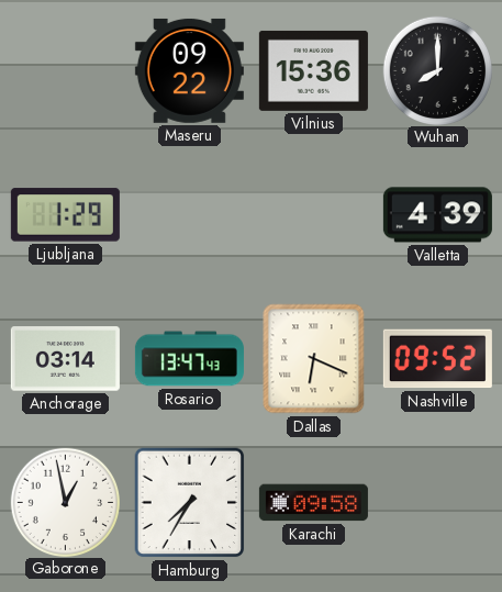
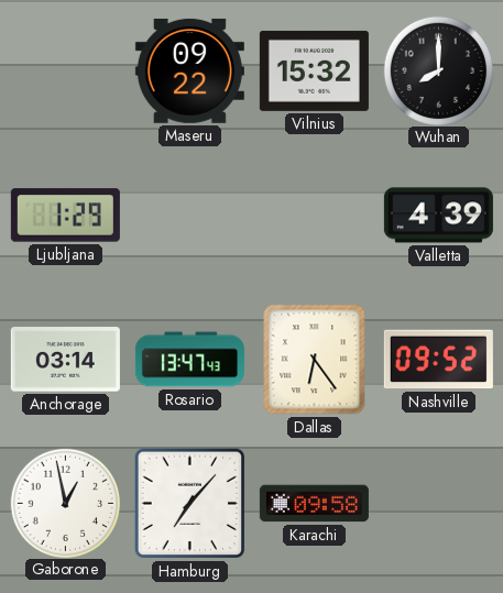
Vilnius: 15:36 -> 15:32 (314, 70)
Dallas: 6:19 -> 6:24 (315, 360)
Hamburg: 7:35 -> 7:07 (190, 504)
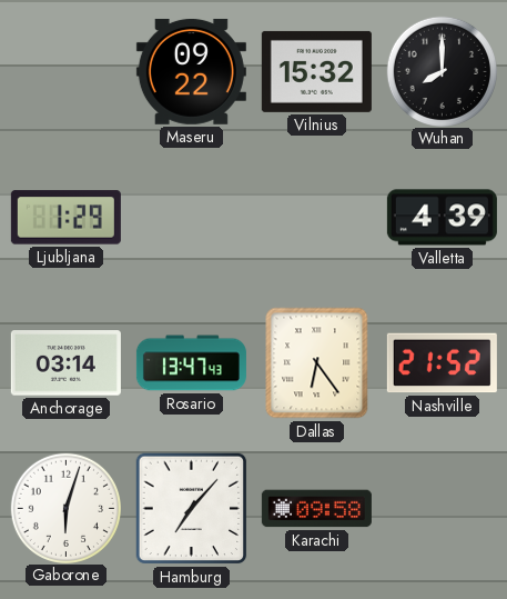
Nashville: 09:52 -> 21:52 (442, 363)
Gaborone: 12:58 -> 6:03 (65, 508)
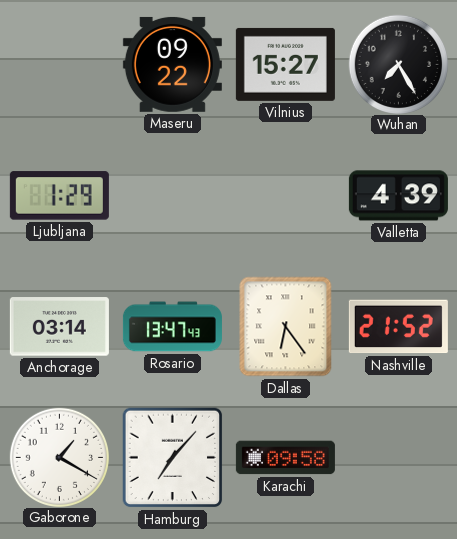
Vilnius: 15:32 -> 15:27 (285, 64)
Wuhan: 8:00 -> 7:25 (398, 64)
Gaborone: 6:03 -> 1:20 (59, 457)
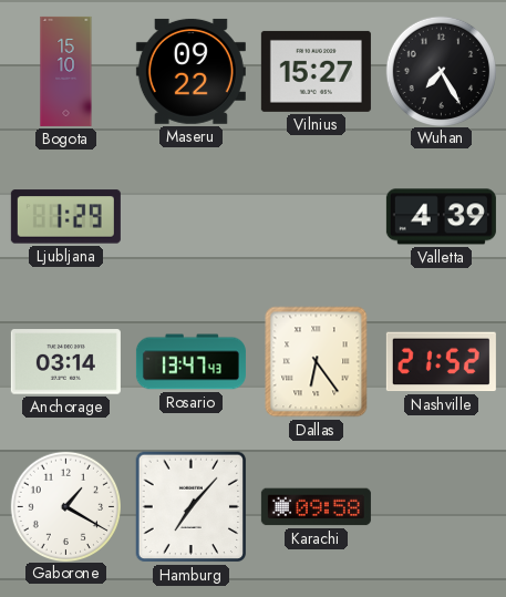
Bogota: none -> 15:10 (66, 71)
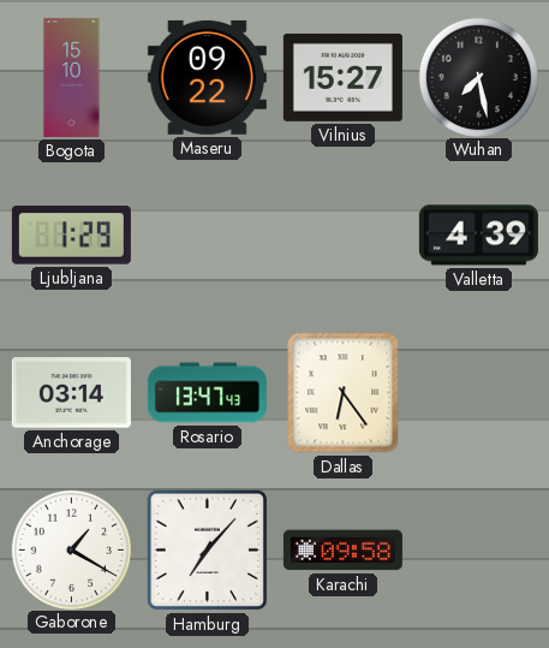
Wuhan: 7:25 -> 7:28 (478, 77)
Nashville: 21:52 -> none (441, 362)
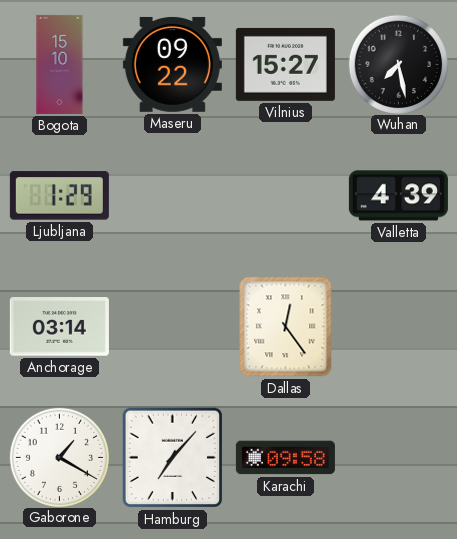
Rosario: 13:47 -> none (207, 393)
Dallas: 6:24 -> 12:24 (286, 327)
